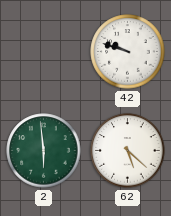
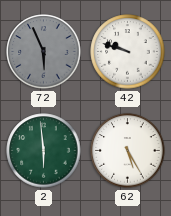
72: none -> 5:56 (44, 52)
62: 5:22 -> 5:25 (128, 151)
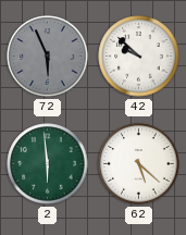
42: 9:48 -> 9:52 (139, 57)
62: 5:25 -> 5:22 (139, 164)
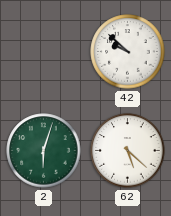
72: 5:56 -> none (48, 57)
2: 5:59 -> 6:03 (44, 151)
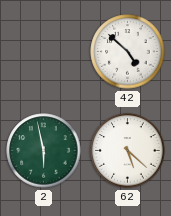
42: 9:52 -> 4:52 (128, 52)
2: 6:03 -> 5:58 (44, 151)
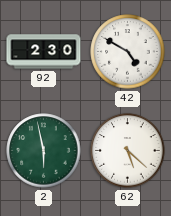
92: none -> 2:30 (44, 52)
42: 4:52 -> 4:50 (128, 52)
